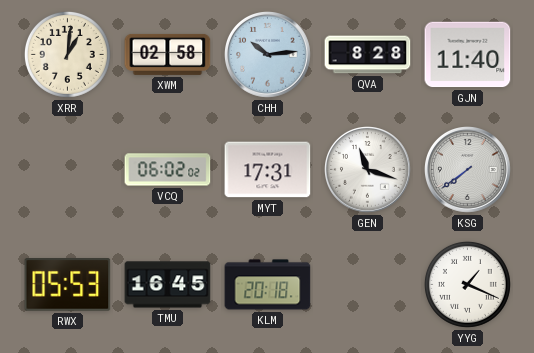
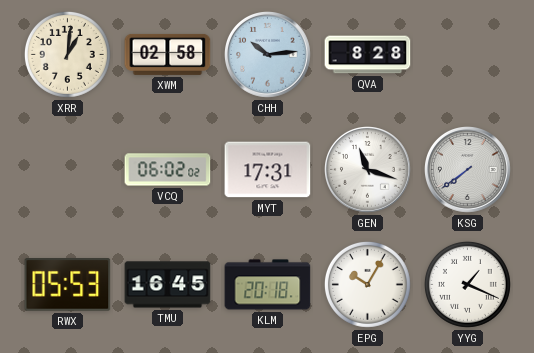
GJN: 11:40 -> none (468, 55)
EPG: none -> 10:05 (367, 284)
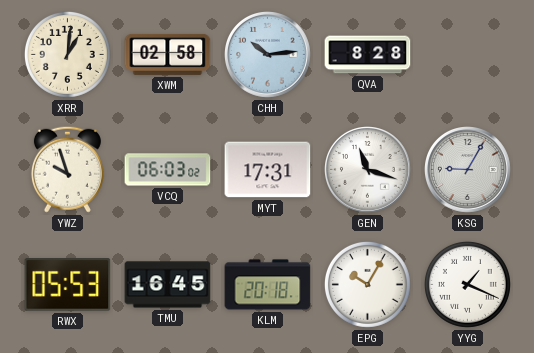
YWZ: none -> 9:57 (67, 169)
VCQ: 06:02 -> 06:03 (168, 170)
KSG: 7:39 -> 9:05 (468, 170)
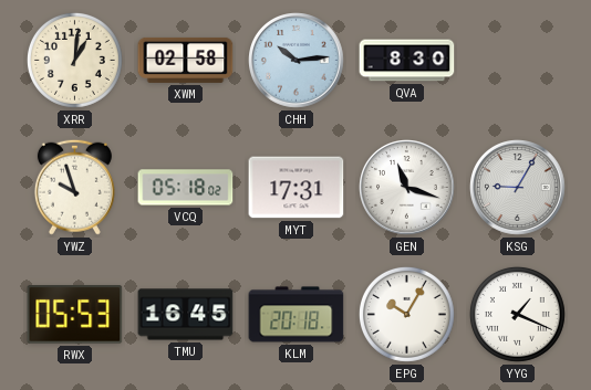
QVA: 8:28 -> 8:30 (407, 61)
VCQ: 06:03 -> 05:18 (186, 188)
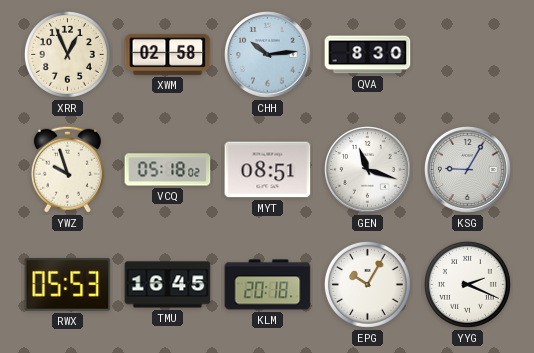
XRR: 1:01 -> 12:56 (67, 54)
MYT: 17:31 -> 08:51 (268, 170)
YYG: 1:19 -> 2:19 (467, 284)
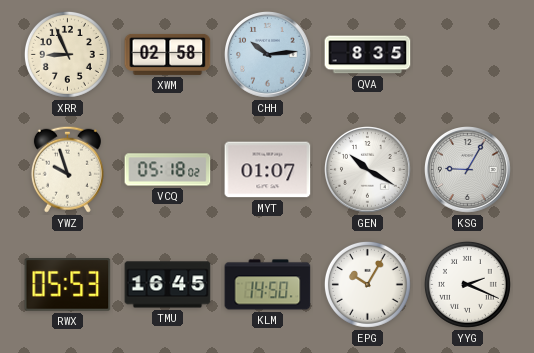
XRR: 12:56 -> 8:56 (67, 54)
QVA: 8:30 -> 8:35 (368, 55)
MYT: 08:51 -> 01:07 (268, 170)
GEN: 11:18 -> 10:20 (368, 170)
KLM: 20:18 -> 14:50 (268, 285)
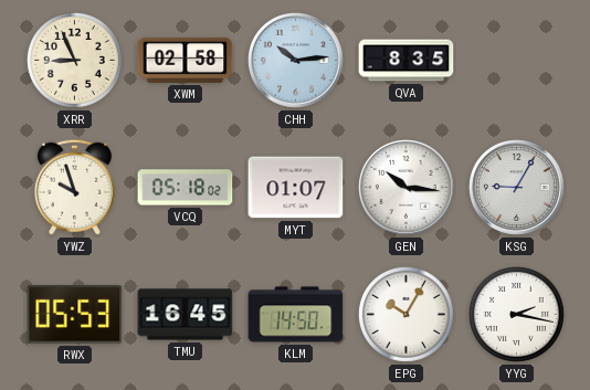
GEN: 10:20 -> 10:16 (407, 188)
YYG: 2:19 -> 2:17 (516, 314)
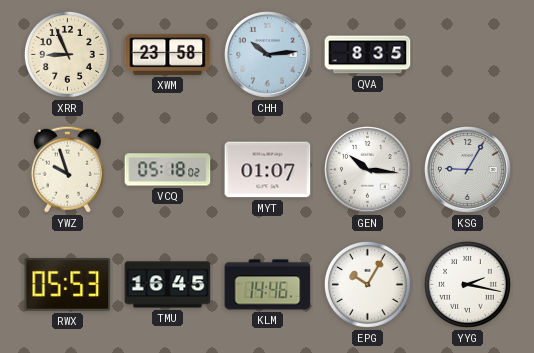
XWM: 02:58 -> 23:58 (168, 54)
KLM: 14:50 -> 14:46 (268, 285)
